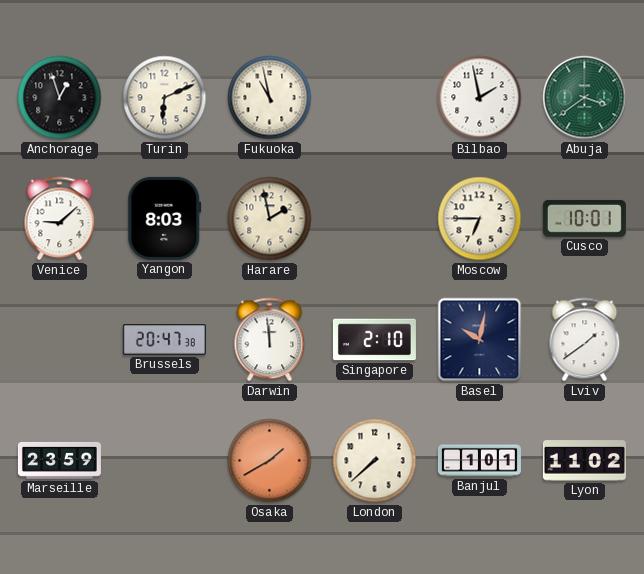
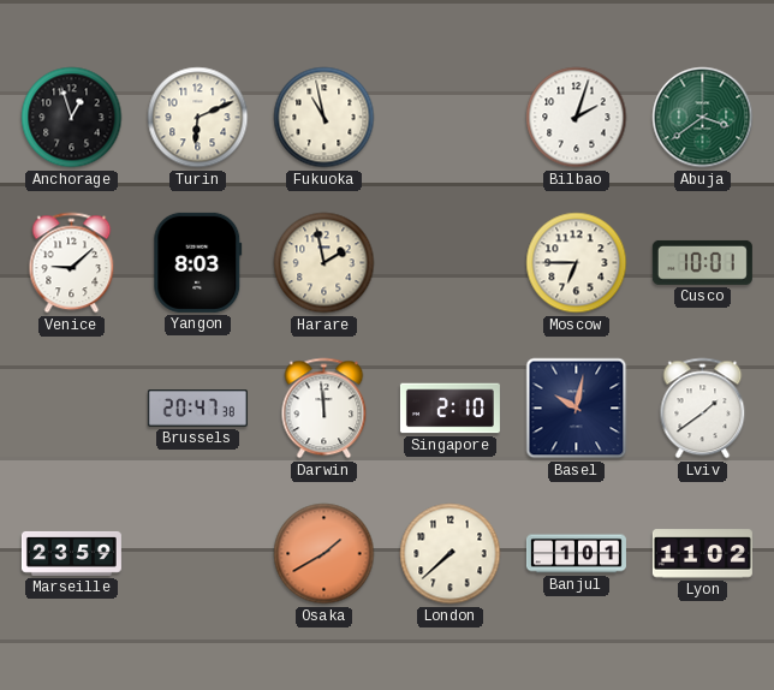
Bilbao: 1:58 -> 2:03 (577, 118)
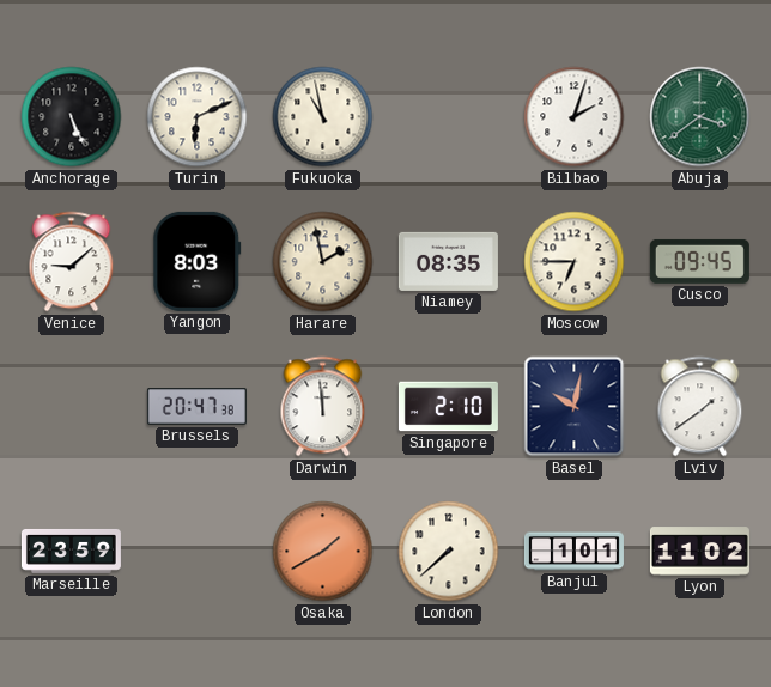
Anchorage: 12:57 -> 5:26 (72, 117)
Niamey: none -> 08:35 (448, 261)
Cusco: 10:01 -> 09:45 (699, 261)
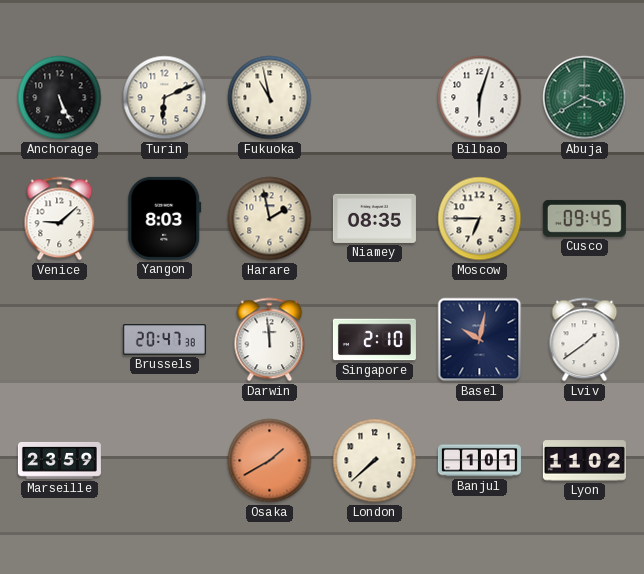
Bilbao: 2:03 -> 6:03 (480, 98)
Abuja: 3:39 -> 3:40 (585, 98)
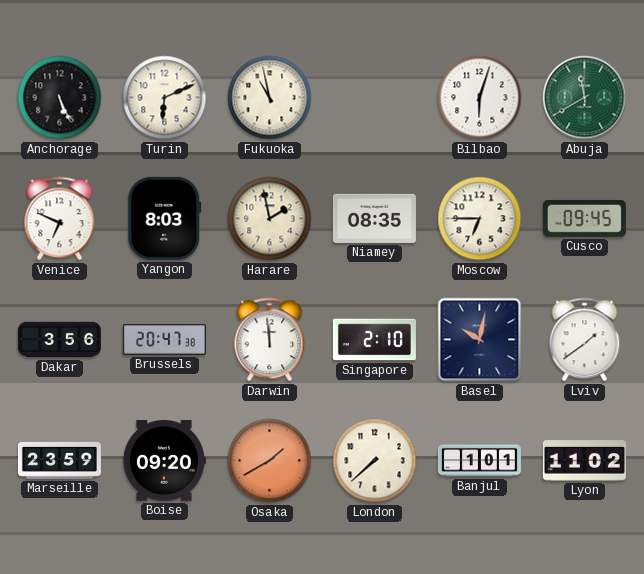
Abuja: 3:40 -> 11:40 (585, 98)
Venice: 9:08 -> 6:49 (60, 219)
Dakar: none -> 3:56 (59, 340)
Boise: none -> 09:20 (164, 461)
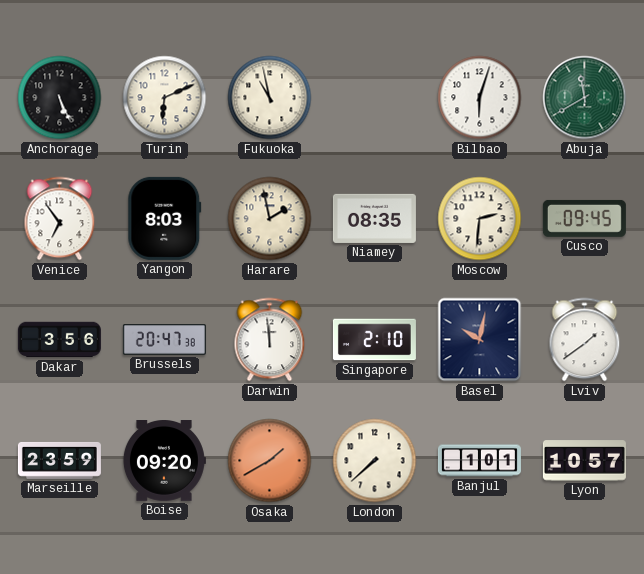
Venice: 6:49 -> 6:54 (60, 219)
Moscow: 6:45 -> 2:31 (480, 219)
Lyon: 11:02 -> 10:57 (584, 461)
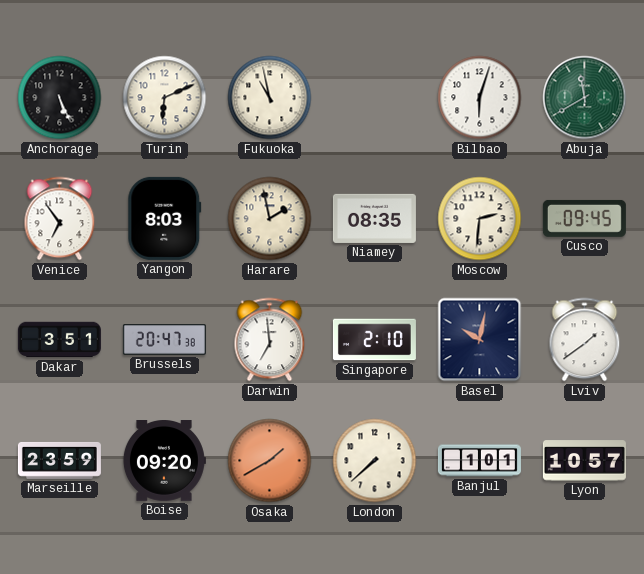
Dakar: 3:56 -> 3:51 (59, 340)
Darwin: 11:59 -> 6:59 (270, 340)
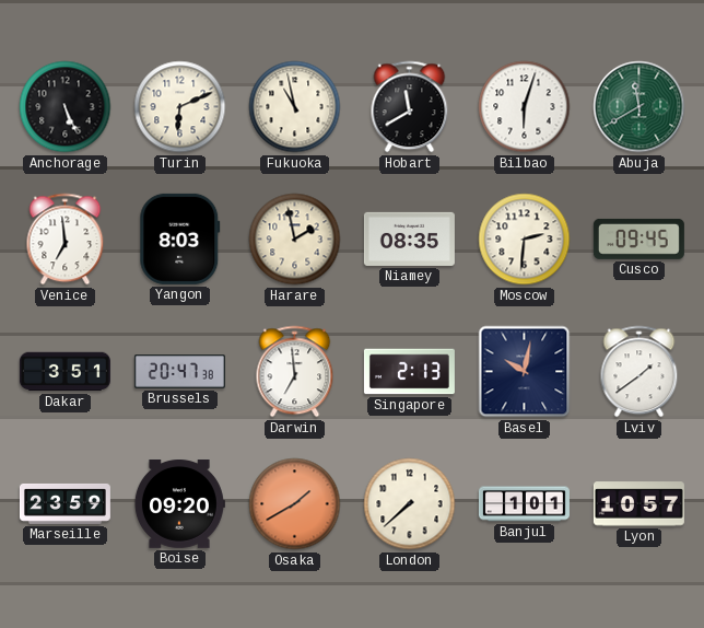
Hobart: none -> 11:40 (410, 107)
Venice: 6:54 -> 6:59 (66, 240)
Singapore: 2:10 -> 2:13 (409, 372)
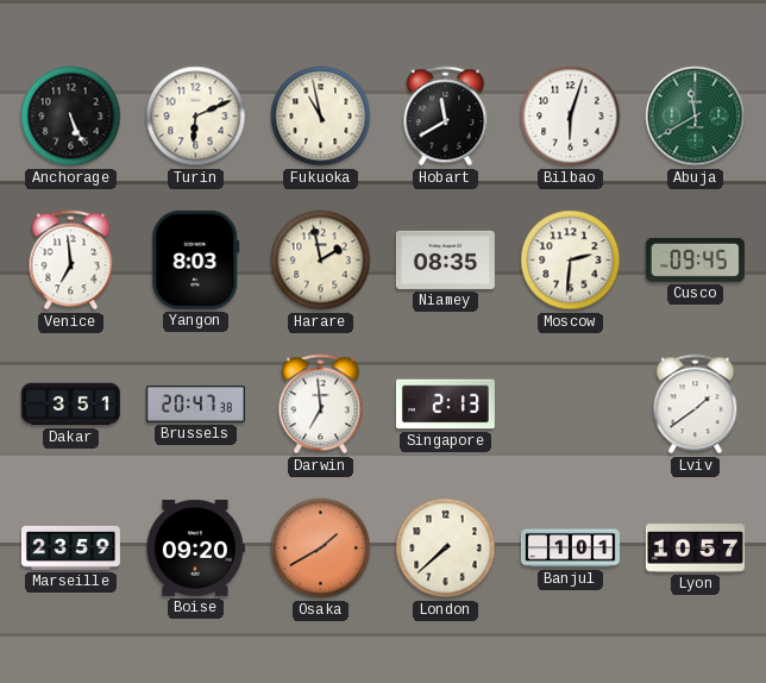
Basel: 10:02 -> none (525, 372)
